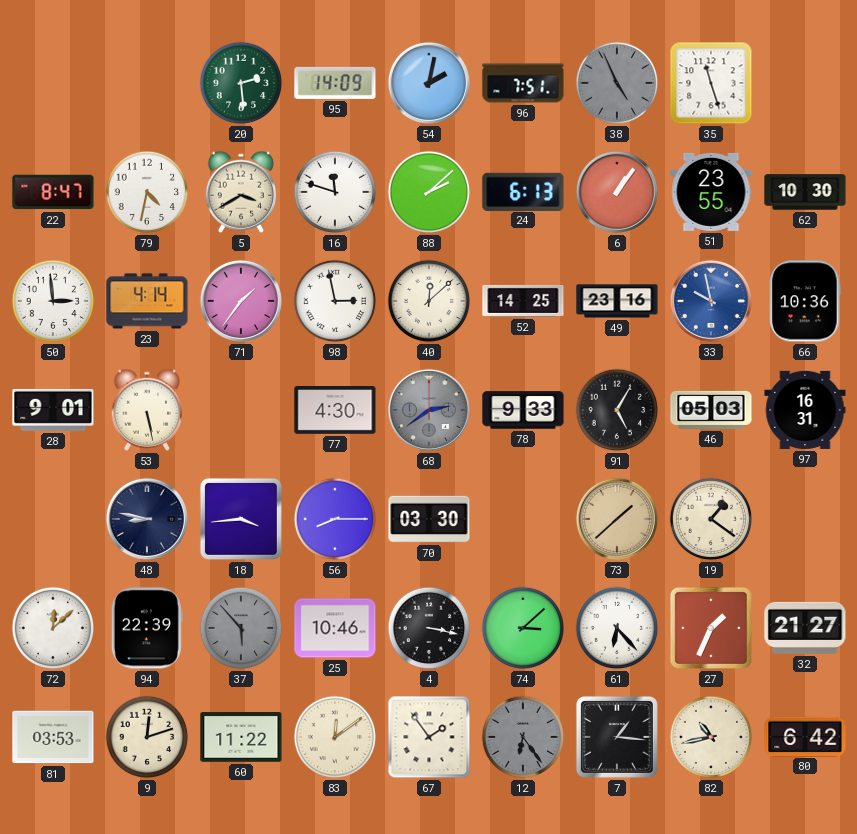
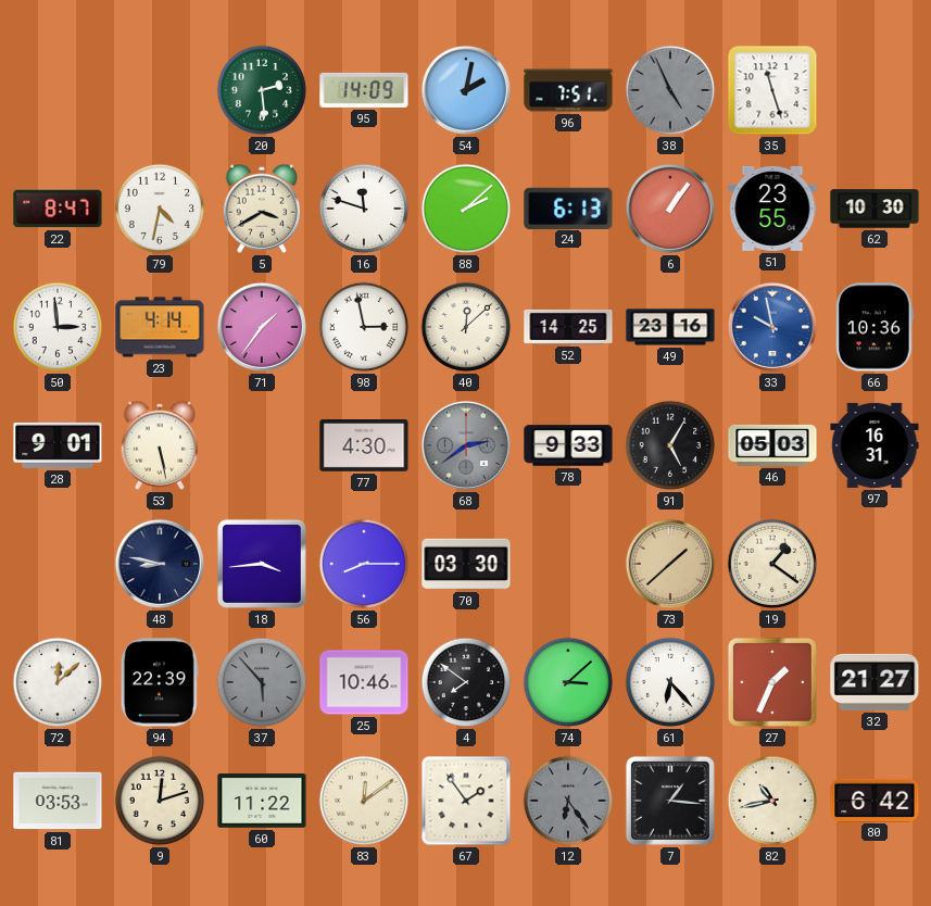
4: 3:17 -> 7:51 (466, 682)
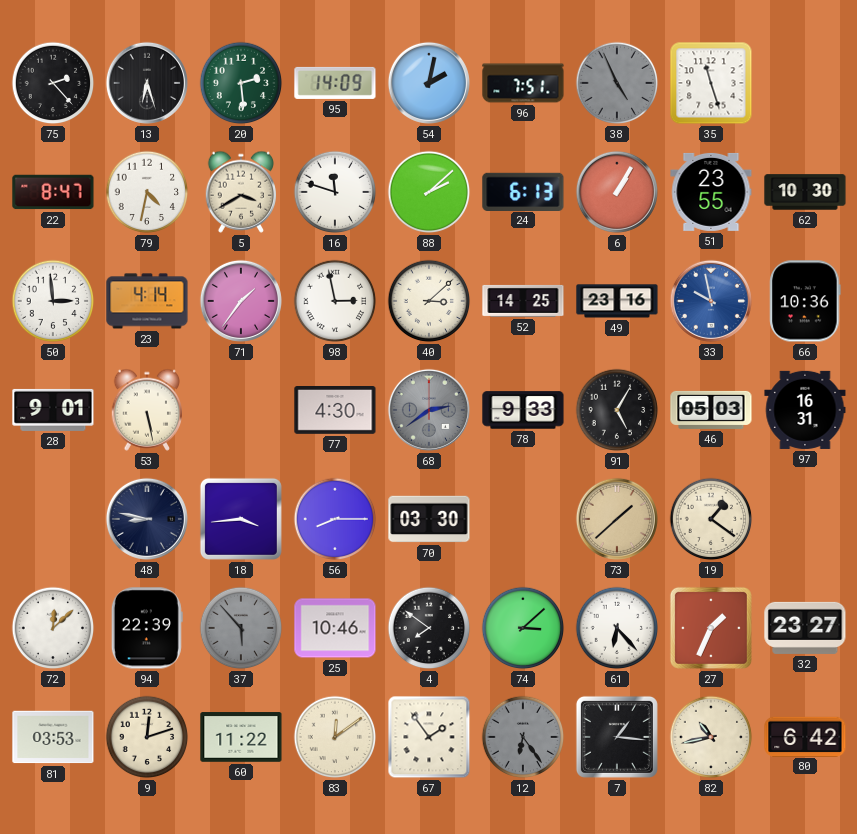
75: none -> 2:23 (53, 83)
13: none -> 6:27 (147, 83)
6: 1:06 -> 1:05 (617, 192)
40: 12:08 -> 3:08 (429, 301)
32: 21:27 -> 23:27 (805, 628)
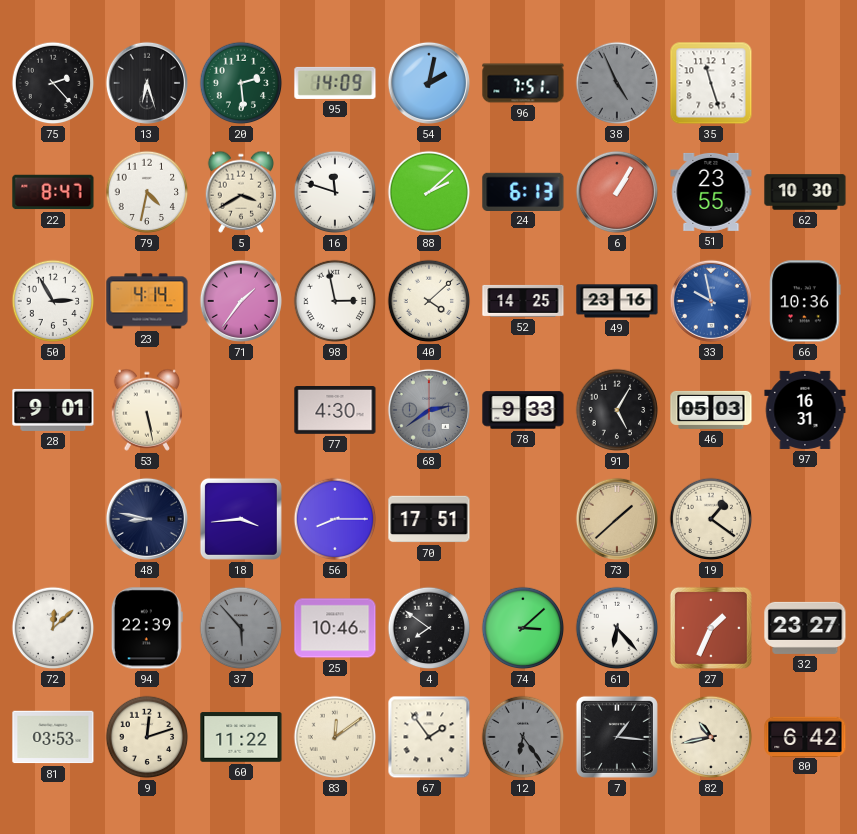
50: 2:59 -> 2:55 (53, 301)
40: 3:08 -> 4:08 (429, 301)
70: 03:30 -> 17:51 (429, 519)
